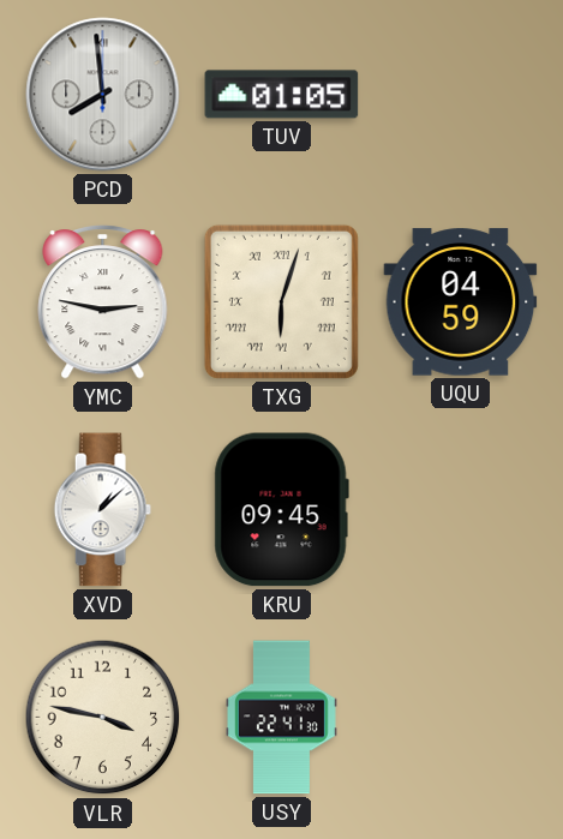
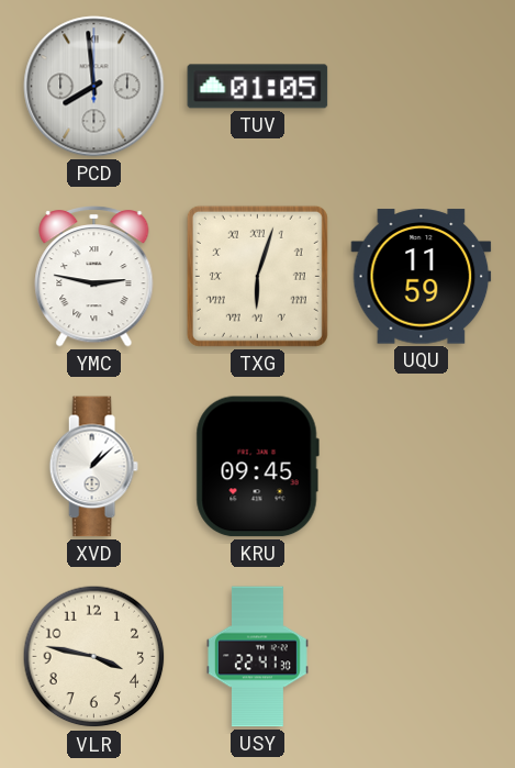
UQU: 04:59 -> 11:59 (422, 277)
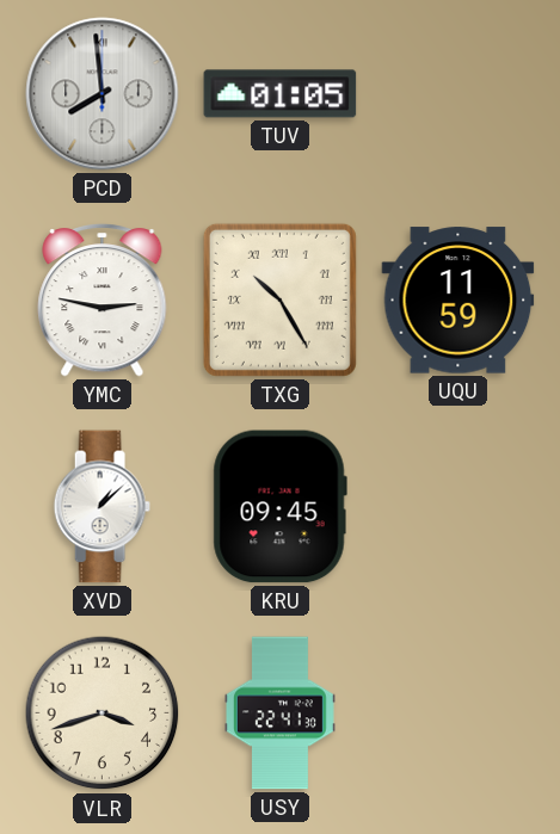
TXG: 6:03 -> 10:25 (279, 299)
VLR: 3:47 -> 3:42 (103, 713)
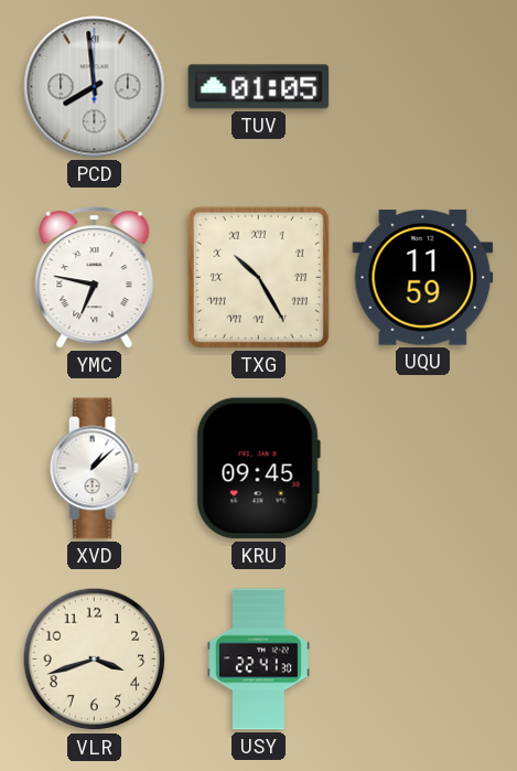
YMC: 2:47 -> 6:47 (95, 278)
